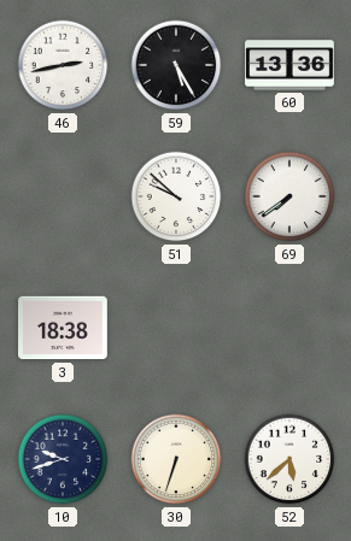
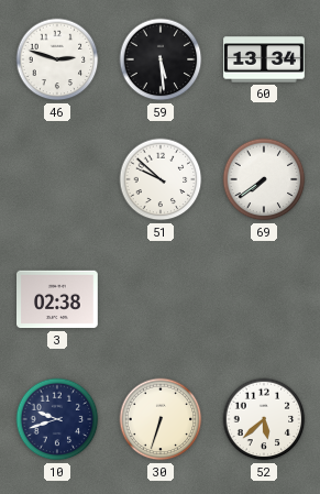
46: 2:43 -> 2:48 (57, 59)
59: 5:25 -> 5:29 (161, 59)
60: 13:36 -> 13:34 (264, 59)
3: 18:38 -> 02:38 (58, 299)
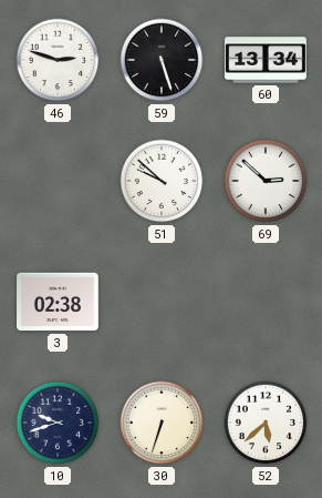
59: 5:29 -> 5:27 (162, 60)
69: 7:39 -> 2:52 (266, 181)
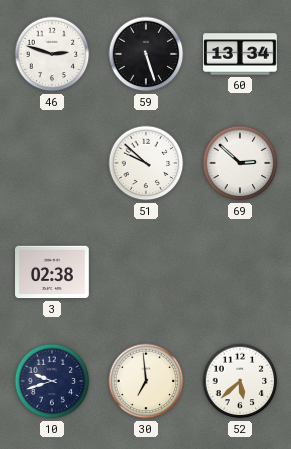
30: 6:33 -> 6:59 (146, 381)
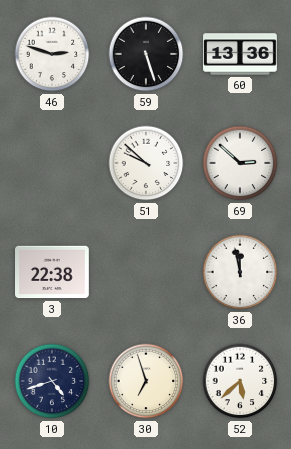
60: 13:34 -> 13:36 (240, 54)
3: 02:38 -> 22:38 (53, 272)
36: none -> 11:58 (240, 272)
10: 9:42 -> 4:42 (52, 381)
30: 6:59 -> 6:57 (146, 381)
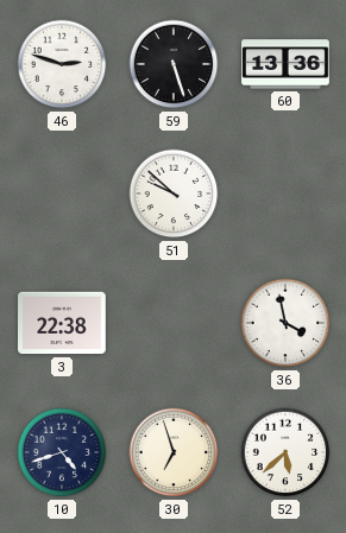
69: 2:52 -> none (240, 163)
36: 11:58 -> 3:58 (285, 323)
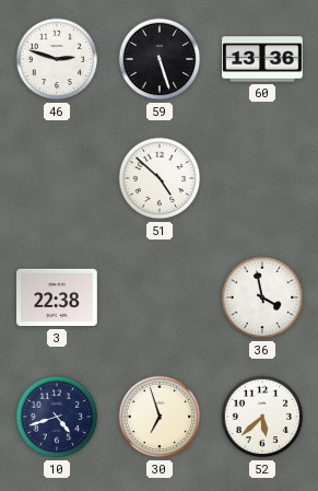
51: 9:52 -> 4:52 (160, 178)
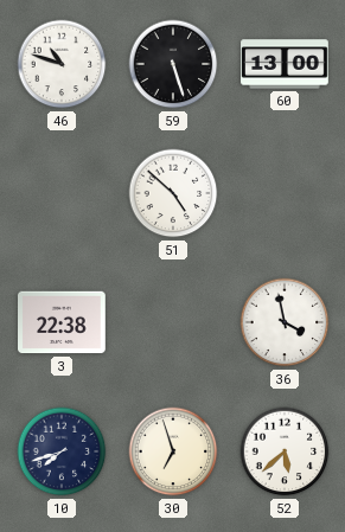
46: 2:48 -> 10:48 (62, 64)
60: 13:36 -> 13:00 (285, 64)
10: 4:42 -> 7:42 (62, 451)
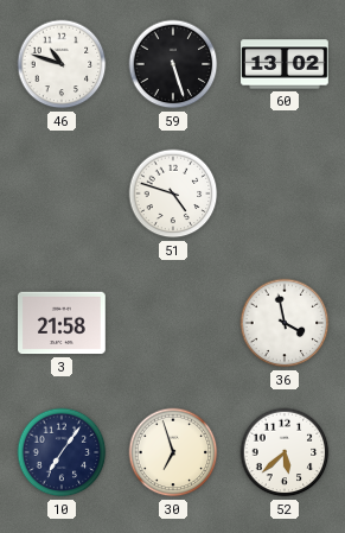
60: 13:00 -> 13:02 (285, 64)
51: 4:52 -> 4:48 (173, 193)
3: 22:38 -> 21:58 (63, 323)
10: 7:42 -> 7:06 (62, 452)
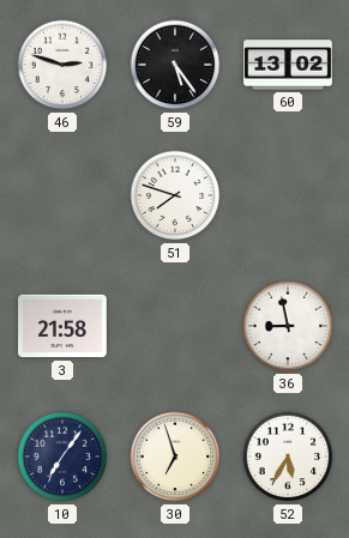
46: 10:48 -> 2:48 (62, 65)
59: 5:27 -> 5:24 (175, 65)
51: 4:48 -> 7:48 (175, 195)
36: 3:58 -> 8:58 (288, 326)
52: 5:38 -> 5:35 (288, 457)
